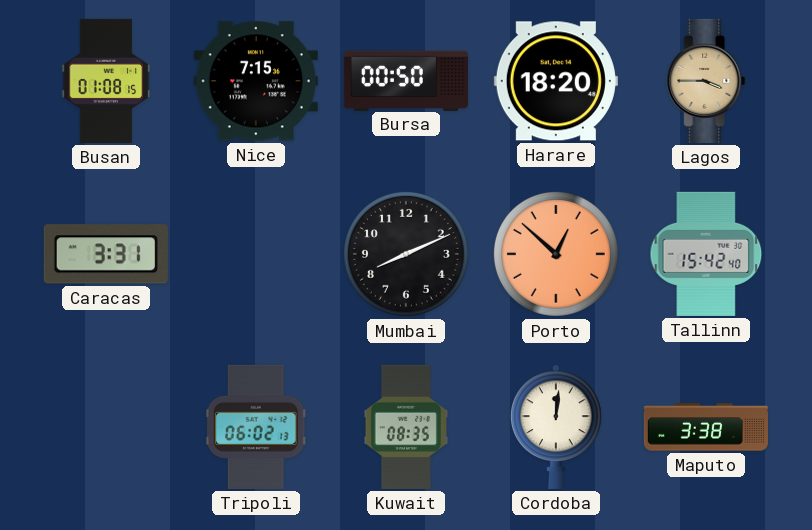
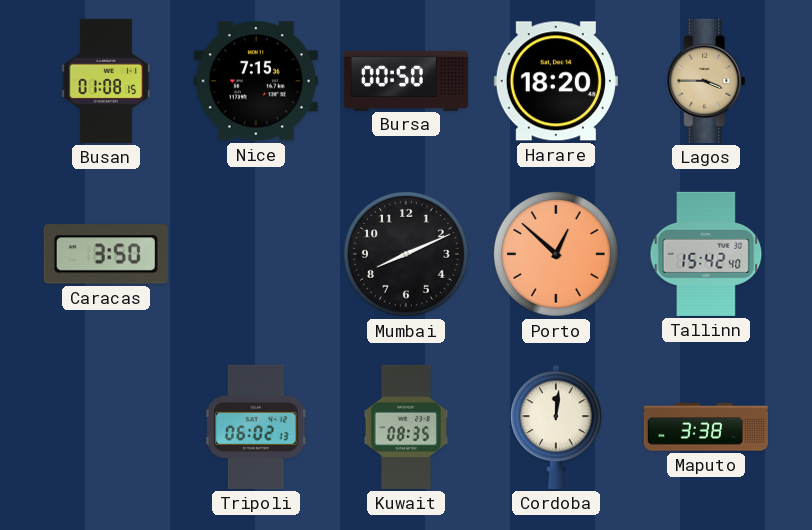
Caracas: 3:31 -> 3:50 (106, 254)
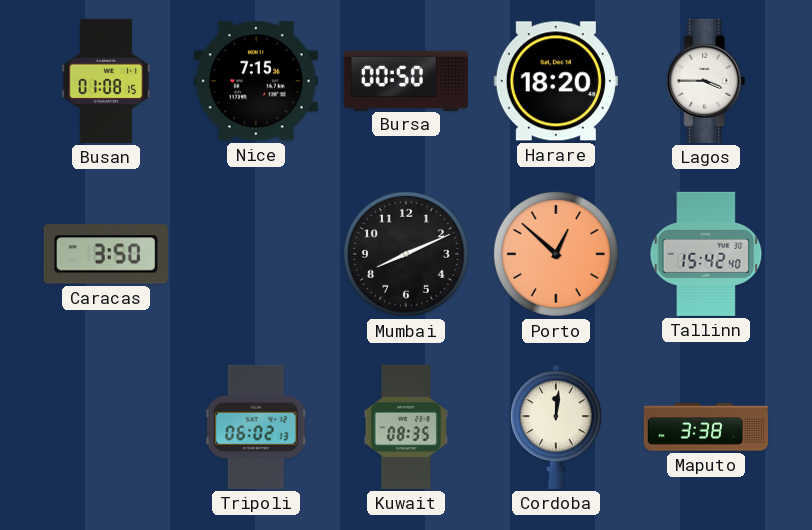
Lagos dial: champagne -> white (706, 81)
